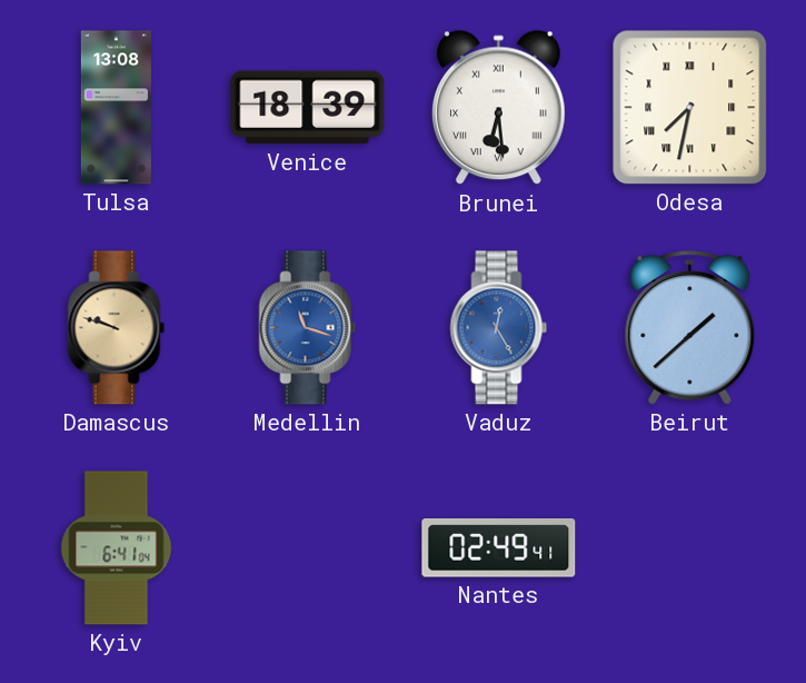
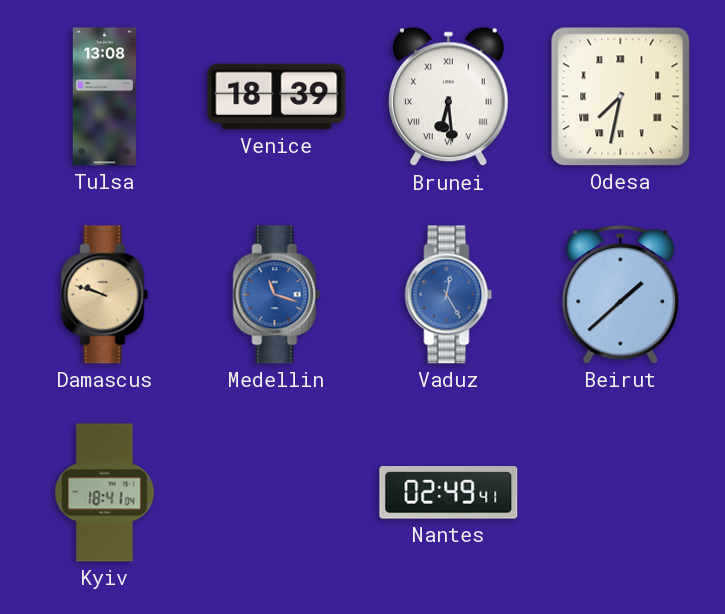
Kyiv: 6:41 -> 18:41 (105, 493)
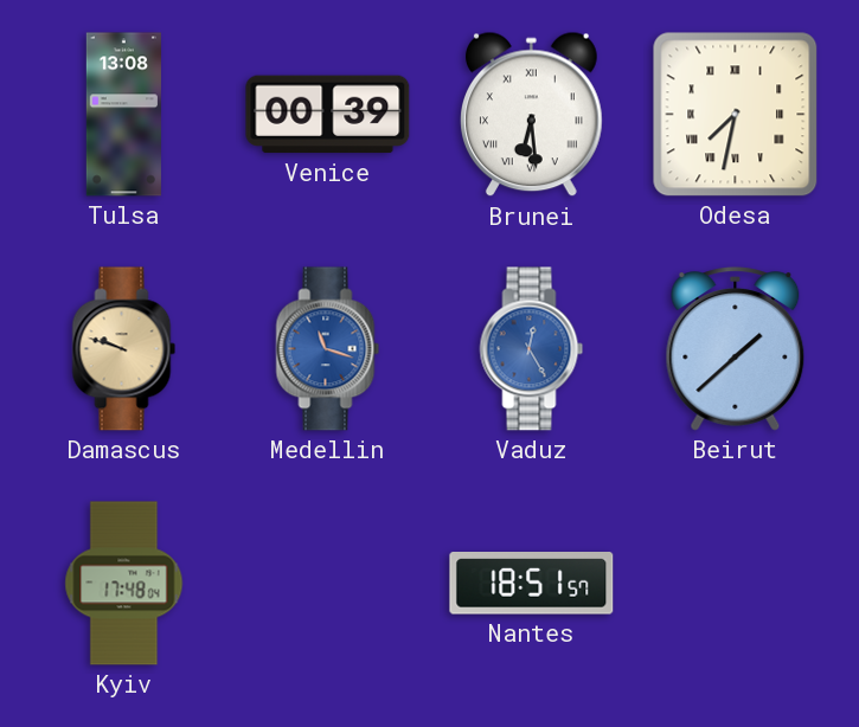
Venice: 18:39 -> 00:39 (328, 115)
Kyiv: 18:41 -> 17:48 (124, 584)
Nantes: 02:49 -> 18:51 (532, 584)
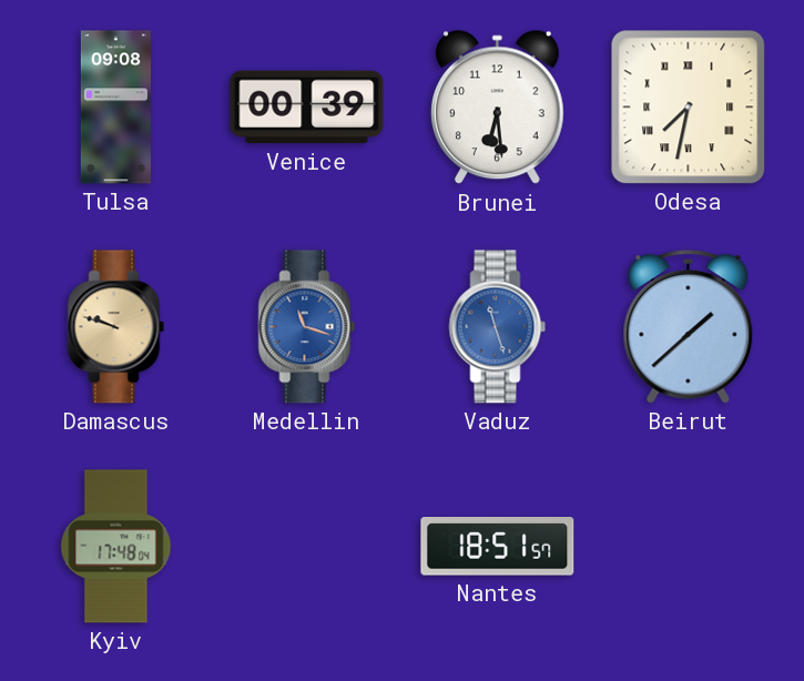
Tulsa: 13:08 -> 09:08 (115, 108)
Brunei numerals: Roman -> Arabic (497, 108)
Vaduz: 12:25 -> 11:27 (498, 327)
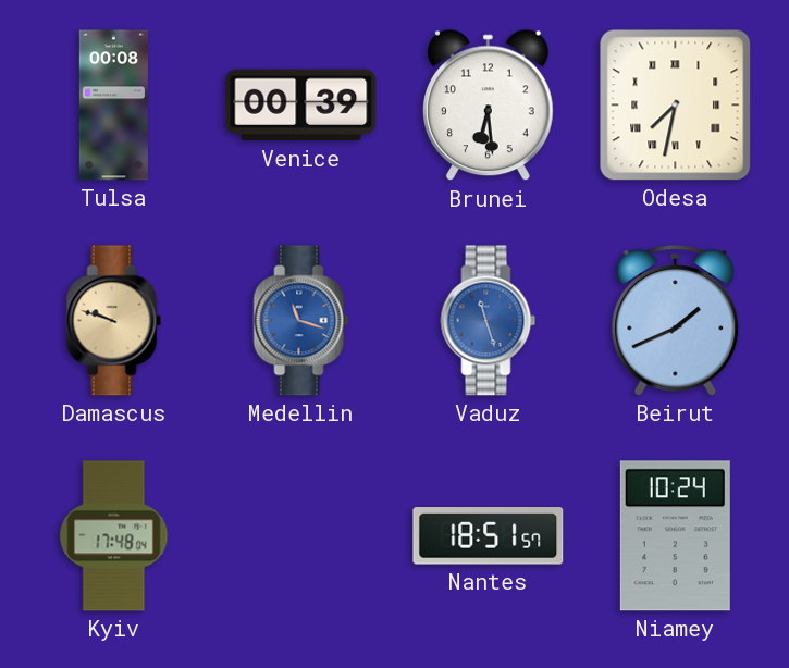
Tulsa: 09:08 -> 00:08 (113, 106)
Beirut: 1:38 -> 1:41 (676, 321)
Niamey: none -> 10:24 (675, 536)
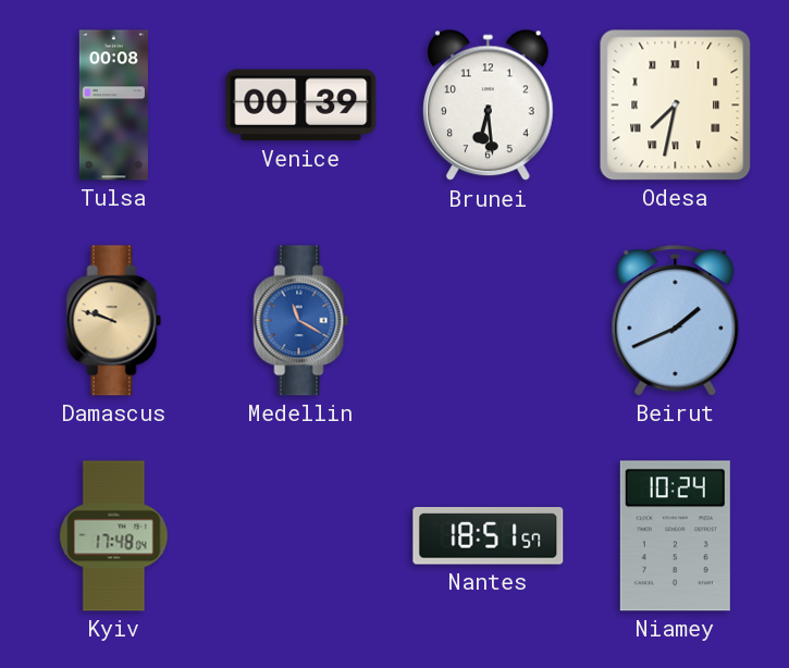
Medellin: 11:18 -> 11:20 (301, 321)
Vaduz: 11:27 -> none (489, 321)
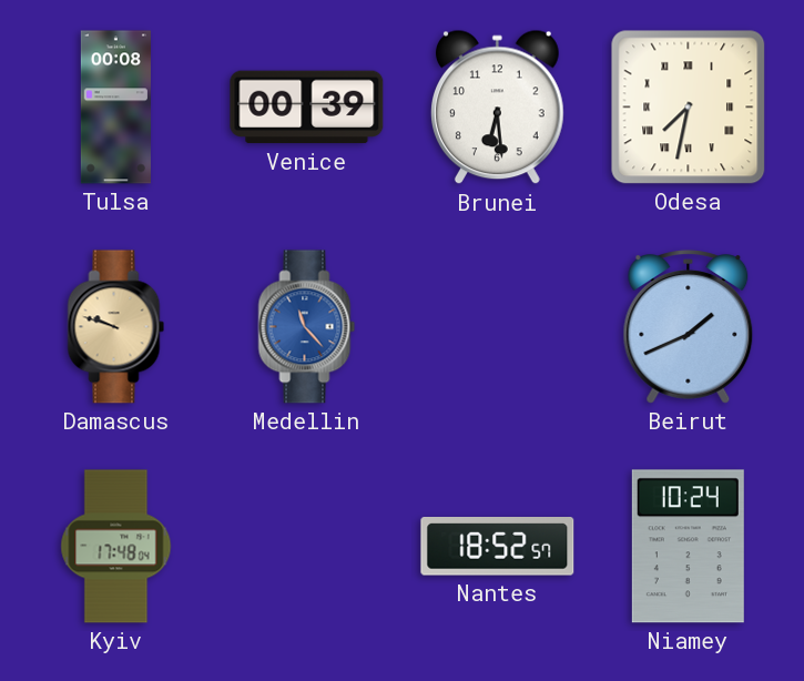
Medellin: 11:20 -> 11:23 (307, 327)
Nantes: 18:51 -> 18:52 (498, 547)
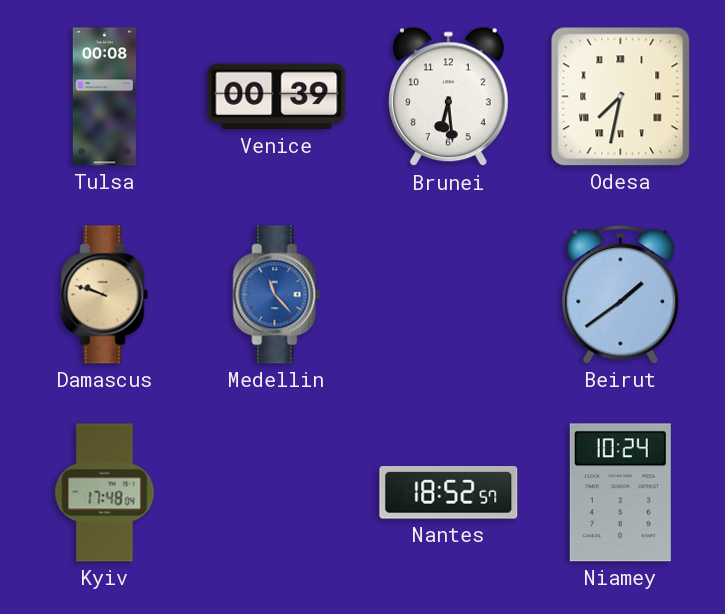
Beirut: 1:41 -> 1:39 (621, 295)
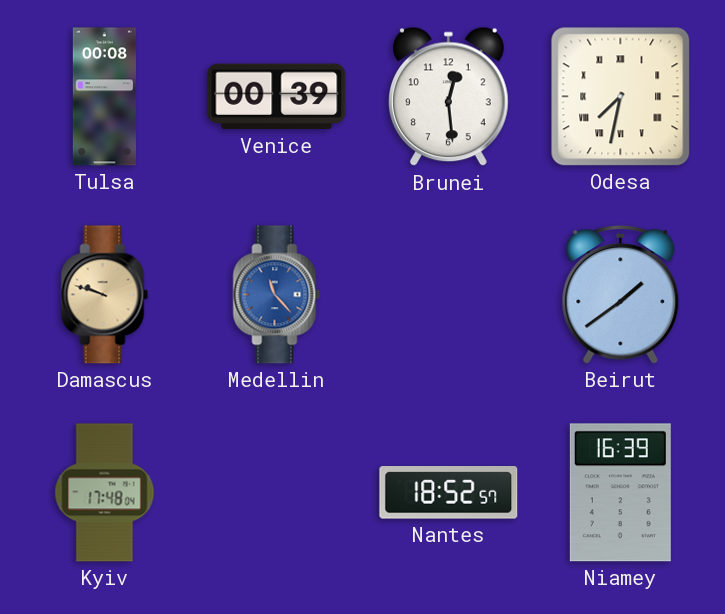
Brunei: 6:29 -> 12:29 (448, 97)
Niamey: 10:24 -> 16:39 (620, 493)
